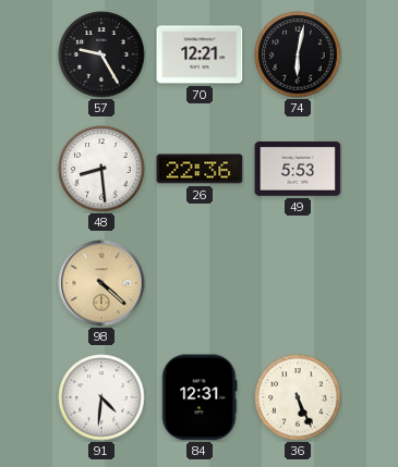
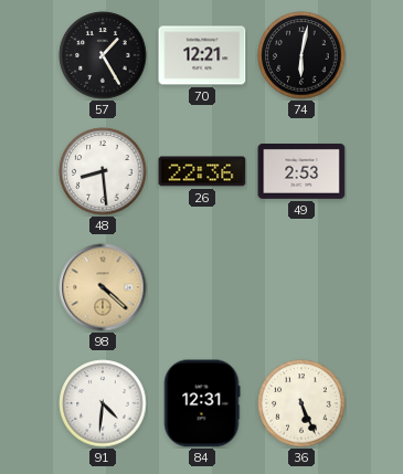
57: 9:25 -> 1:25 (103, 55)
49: 5:53 -> 2:53 (301, 171)
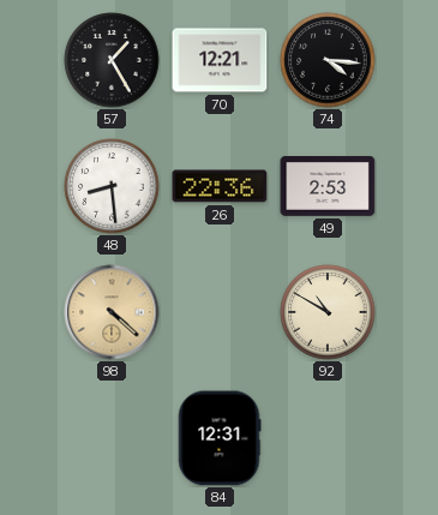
74: 6:02 -> 4:16 (328, 60)
92: none -> 10:50 (328, 312)
91: 4:31 -> none (103, 403)
36: 5:26 -> none (301, 403)
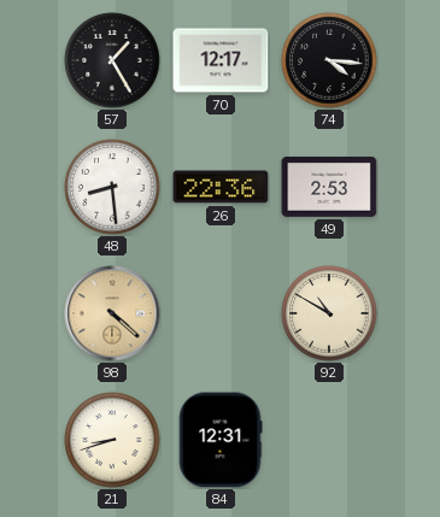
70: 12:21 -> 12:17 (221, 60)
21: none -> 8:42 (112, 440)
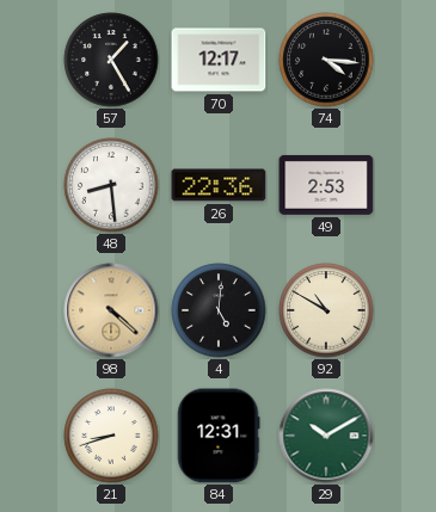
4: none -> 5:01 (219, 310)
29: none -> 10:10 (326, 436)
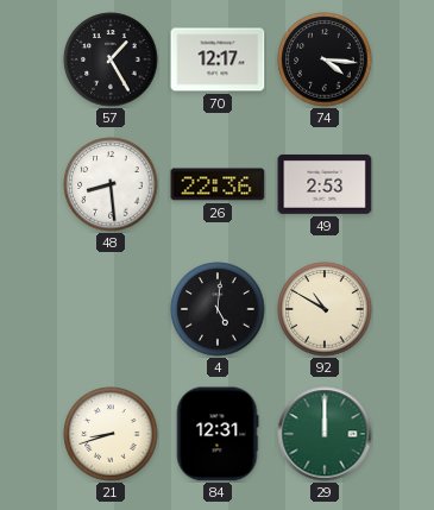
98: 4:22 -> none (111, 310)
29: 10:10 -> 12:00 (325, 434)
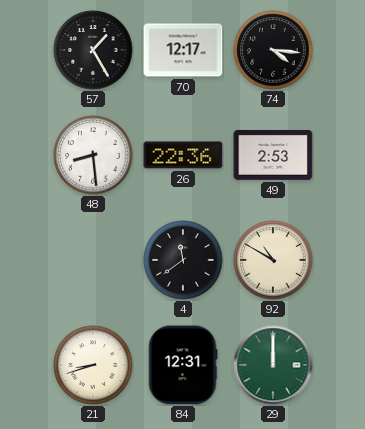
4: 5:01 -> 11:39 (183, 260)
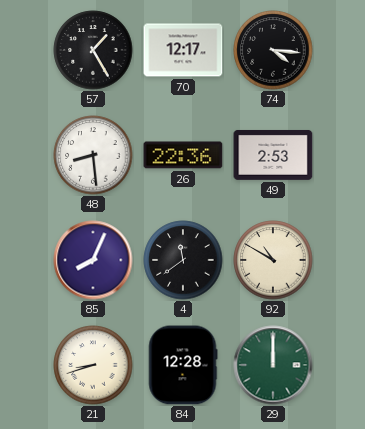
85: none -> 8:04 (93, 260)
84: 12:31 -> 12:28 (183, 365)
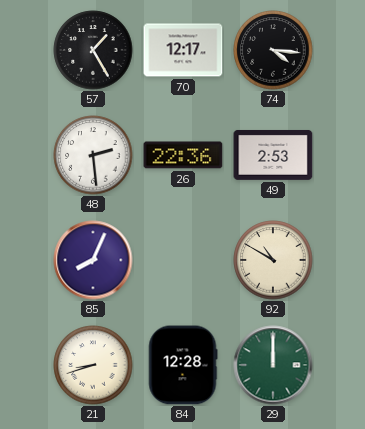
48: 8:29 -> 2:29 (93, 155)
4: 11:39 -> none (183, 260)
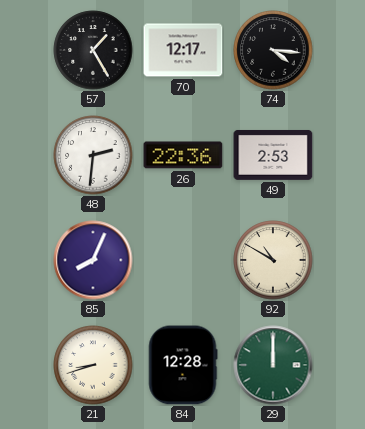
48: 2:29 -> 2:31 (93, 155)
